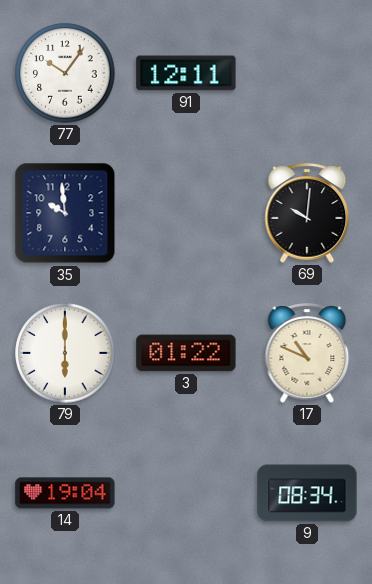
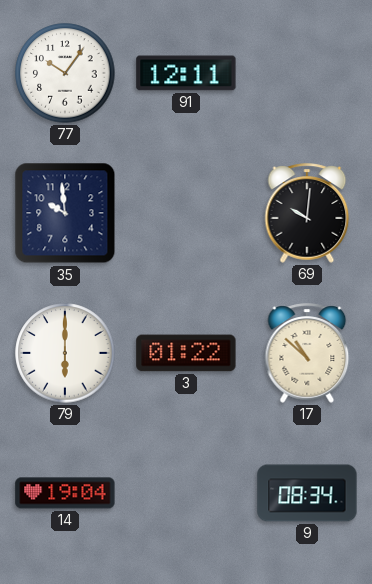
17: 10:49 -> 10:52 (307, 353)
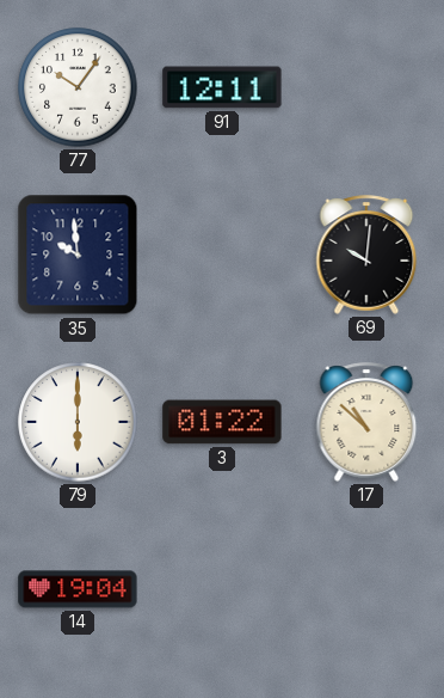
9: 08:34 -> none (307, 493)
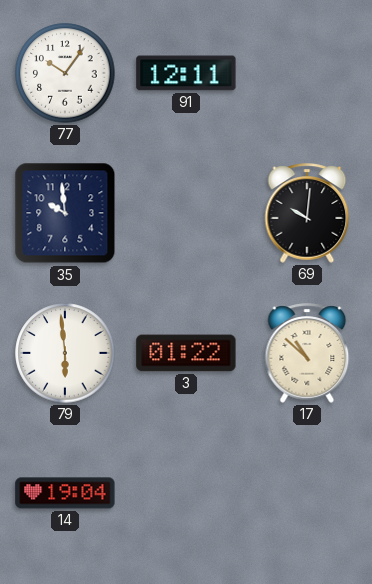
79: 6:00 -> 5:59 (65, 353)
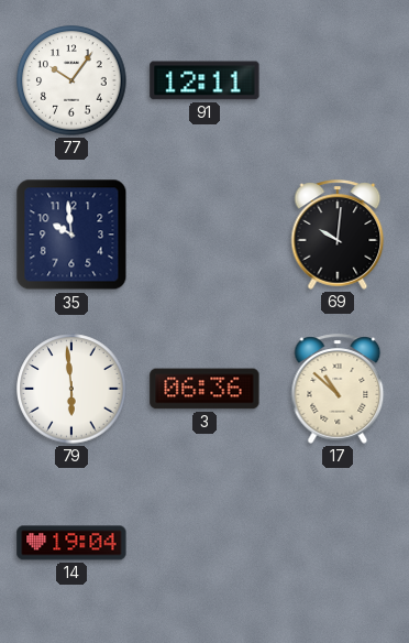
3: 01:22 -> 06:36 (204, 389)
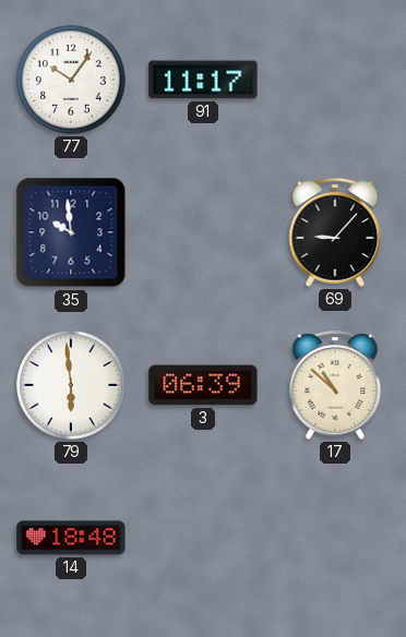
91: 12:11 -> 11:17 (203, 80)
69: 10:01 -> 9:07 (335, 232)
3: 06:36 -> 06:39 (203, 385)
14: 19:04 -> 18:48 (71, 538)
